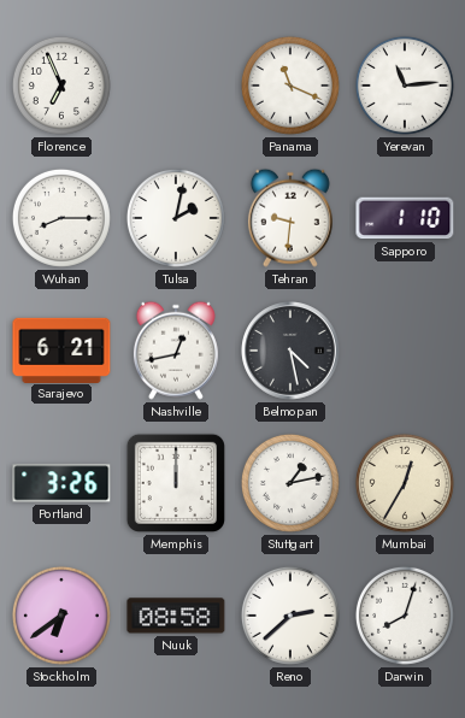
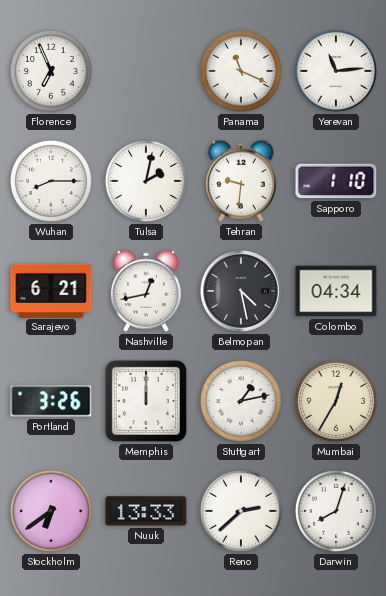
Colombo: none -> 04:34 (336, 291)
Nuuk: 08:58 -> 13:33 (146, 511)
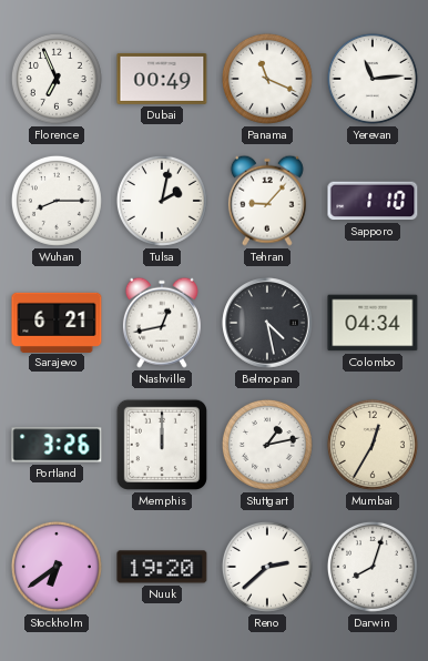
Dubai: none -> 00:49 (162, 79)
Tehran: 9:31 -> 9:07 (267, 201)
Nuuk: 13:33 -> 19:20 (162, 567)
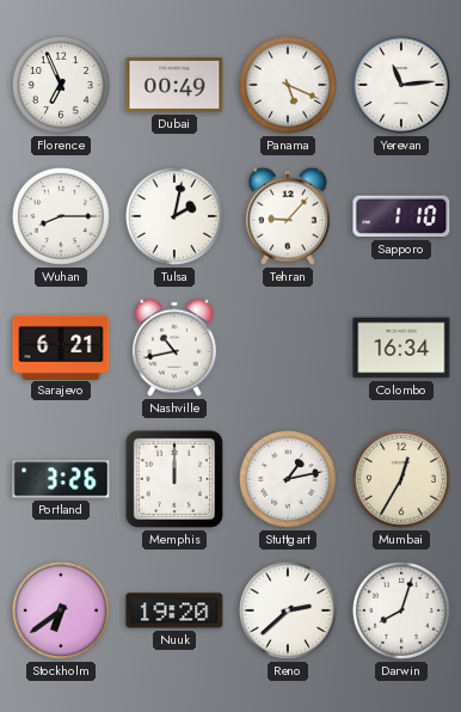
Panama: 11:19 -> 5:19 (288, 85)
Nashville: 12:43 -> 10:43 (174, 348)
Belmopan: 4:28 -> none (267, 323)
Colombo: 04:34 -> 16:34 (401, 348)
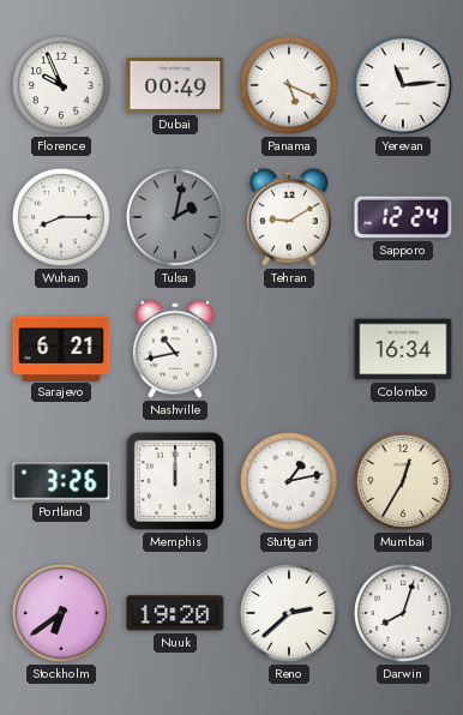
Florence: 6:56 -> 9:56 (61, 85)
Tulsa dial: white -> grey (175, 217)
Tehran: 9:07 -> 9:10 (289, 217)
Sapporo: 1:10 -> 12:24 (403, 217)
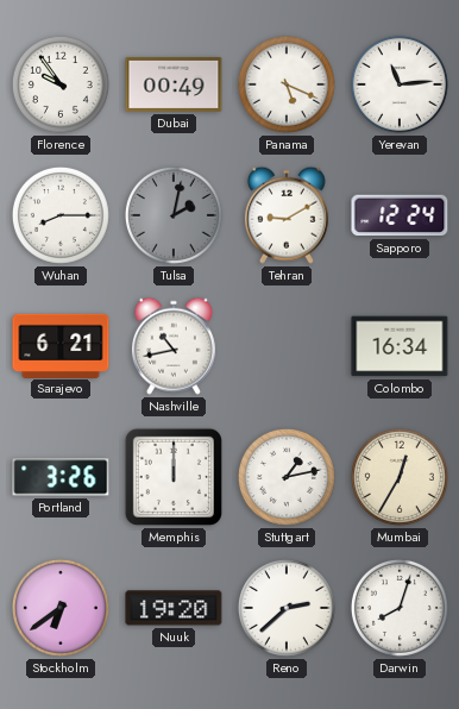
Florence: 9:56 -> 9:54 (61, 84)
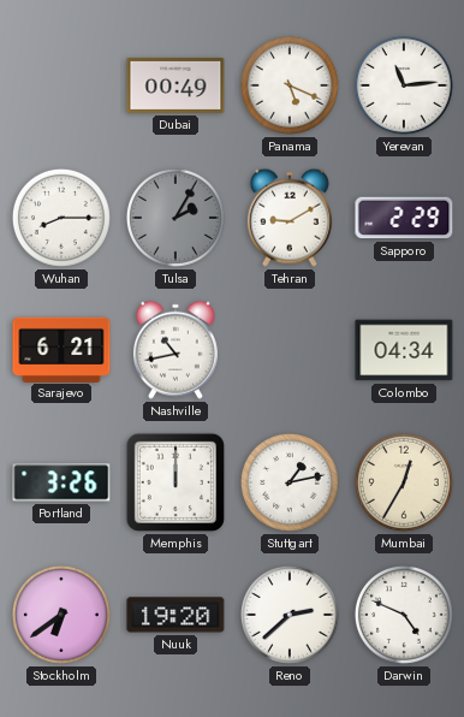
Florence: 9:54 -> none (61, 84)
Tulsa: 2:02 -> 2:05 (176, 218)
Sapporo: 12:24 -> 2:29 (404, 218)
Colombo: 16:34 -> 04:34 (404, 350)
Darwin: 8:03 -> 4:49 (404, 615)
